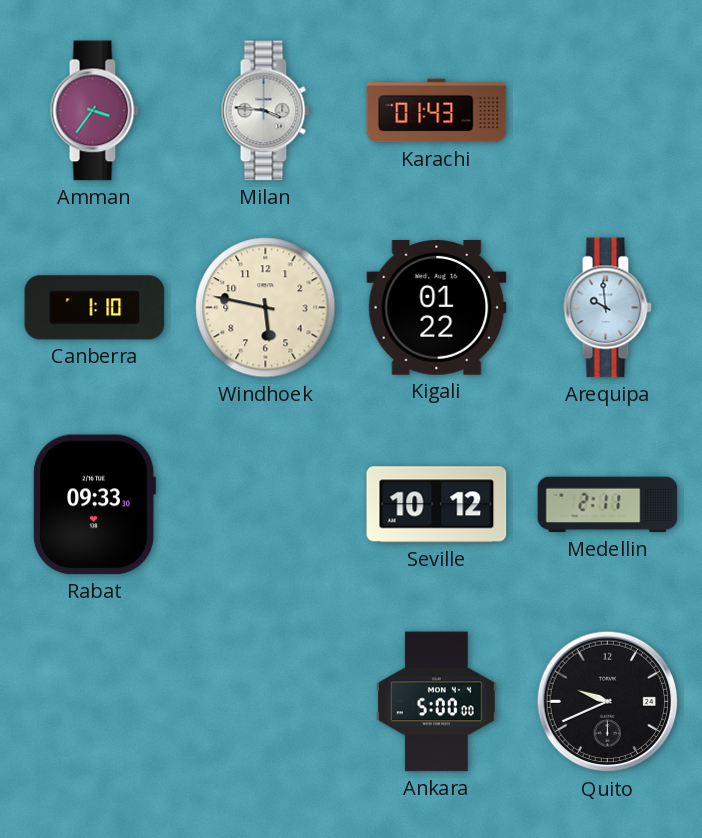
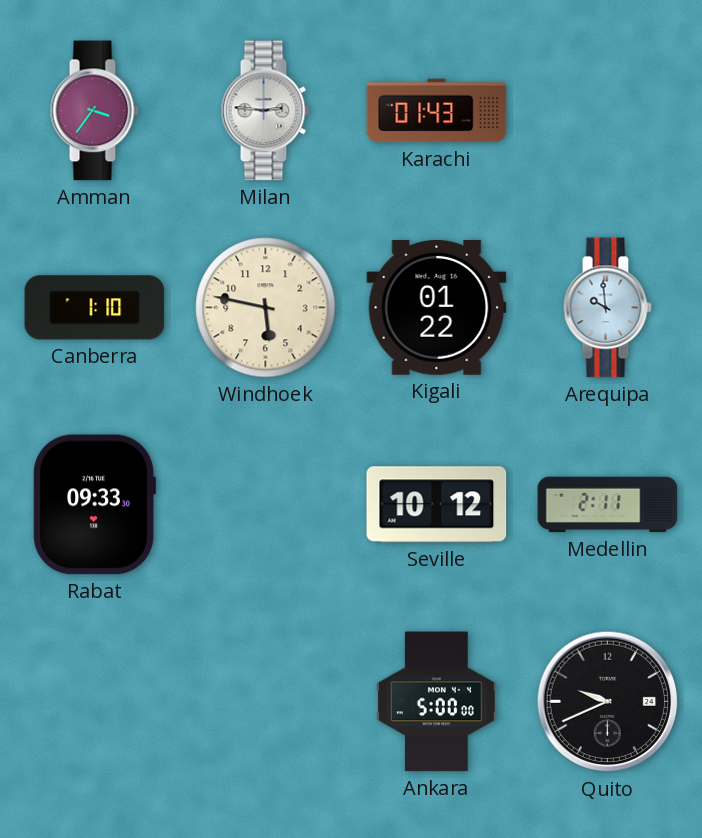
Milan: 3:46 -> 2:46 (265, 111)
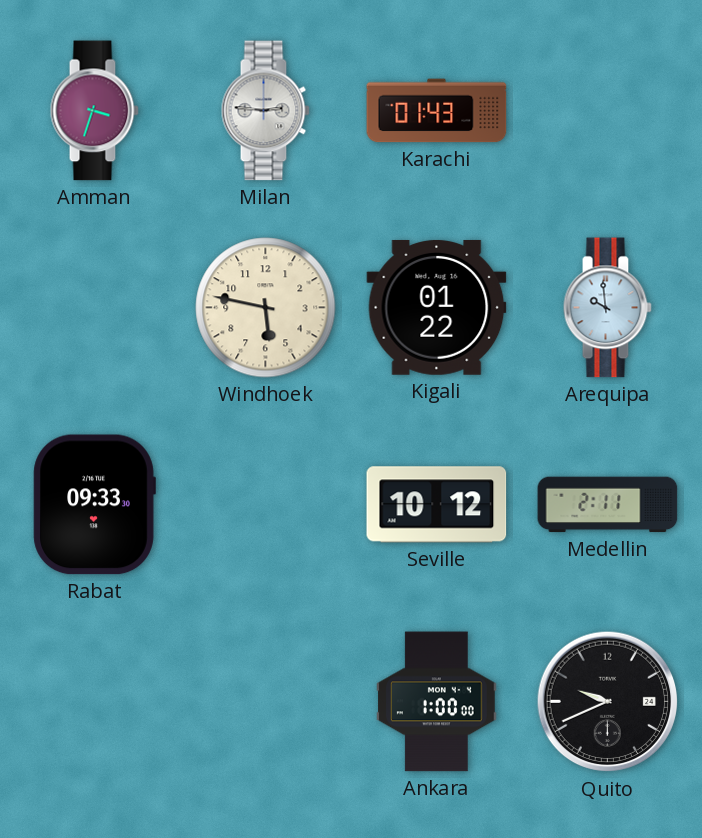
Amman: 3:36 -> 3:33 (94, 111)
Canberra: 1:10 -> none (95, 308)
Ankara: 5:00 -> 1:00 (437, 702)
